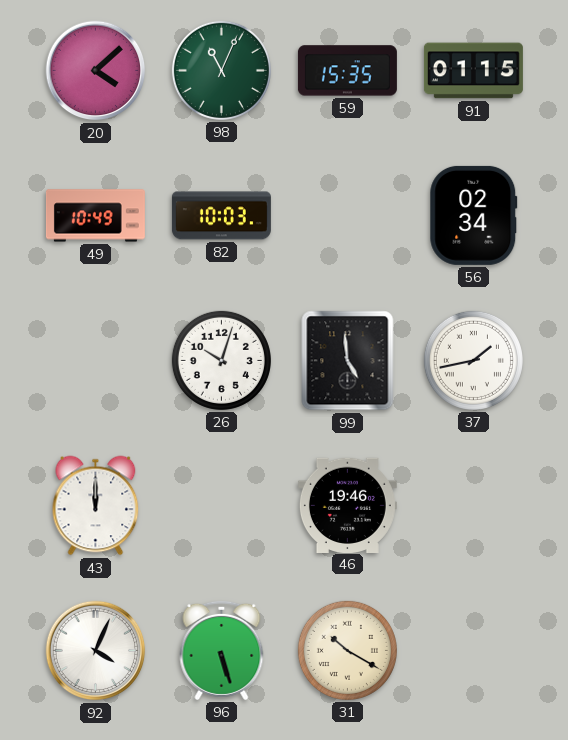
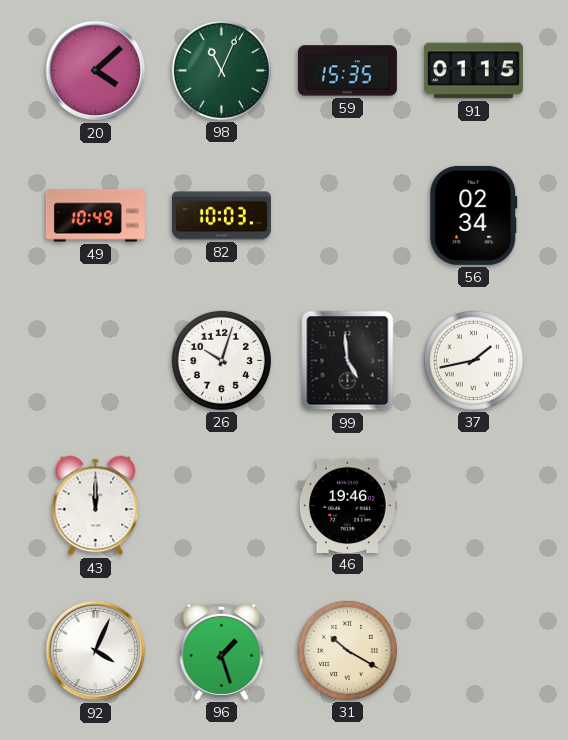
96: 5:27 -> 1:27 (222, 650)
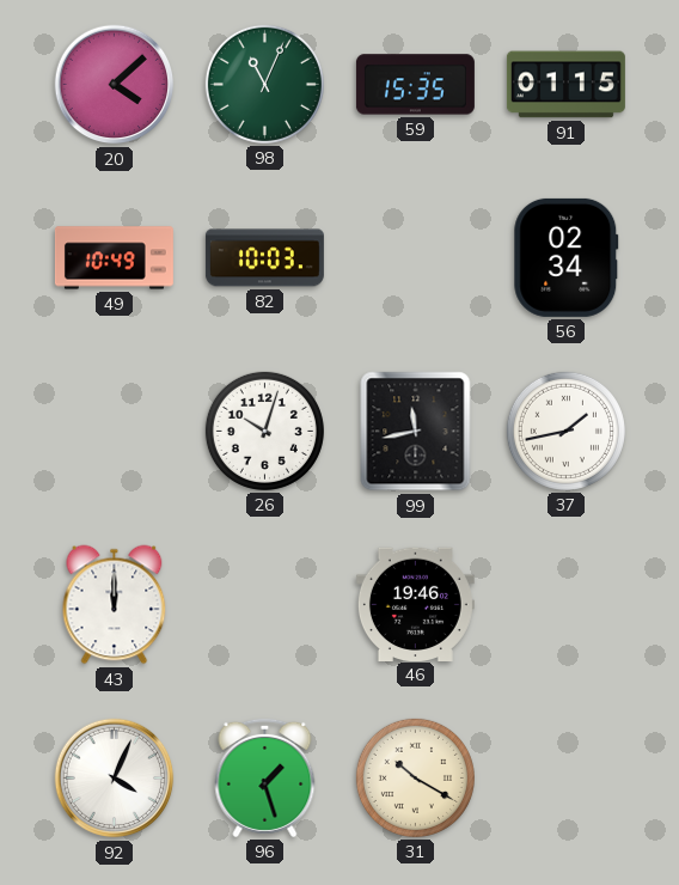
99: 4:59 -> 11:43 (416, 432)
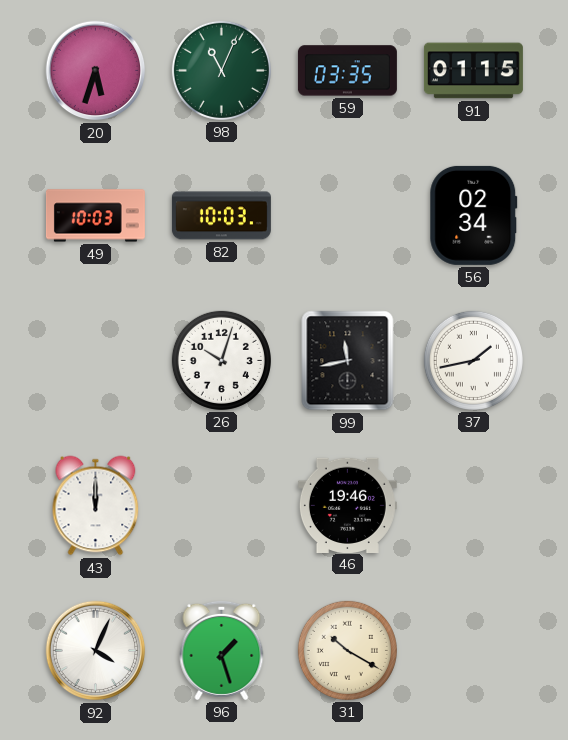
20: 4:08 -> 5:33 (96, 71)
59: 15:35 -> 03:35 (347, 71)
49: 10:49 -> 10:03 (95, 216)
